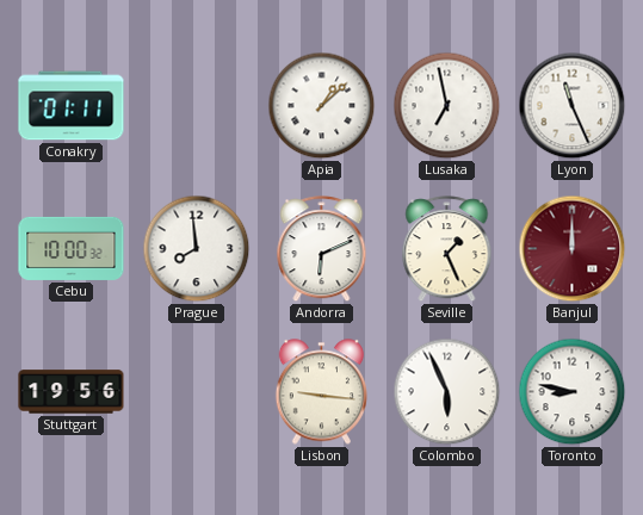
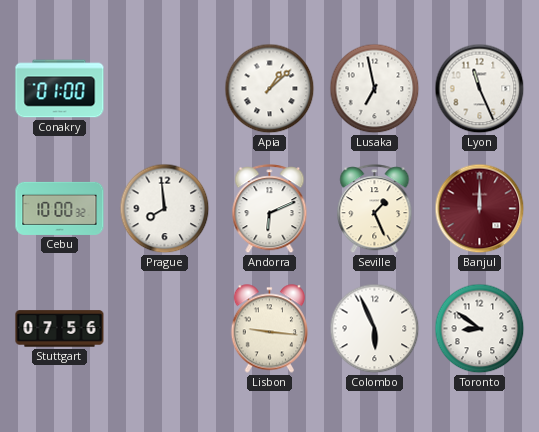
Conakry: 01:11 -> 01:00 (60, 89)
Stuttgart: 19:56 -> 07:56 (60, 329)
Toronto: 8:47 -> 8:51 (480, 329)
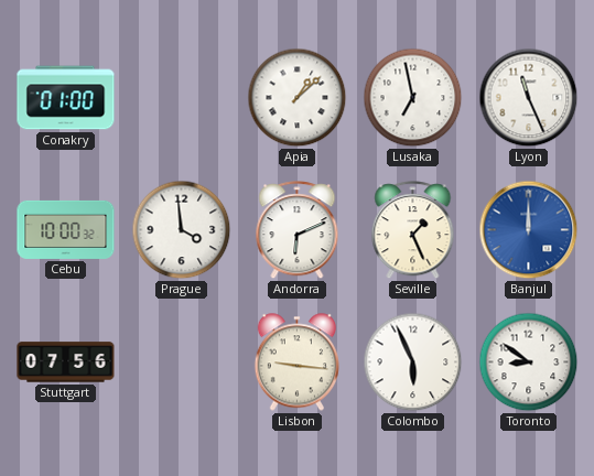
Prague: 7:59 -> 3:59 (182, 230)
Banjul dial: burgundy -> blue (529, 230)
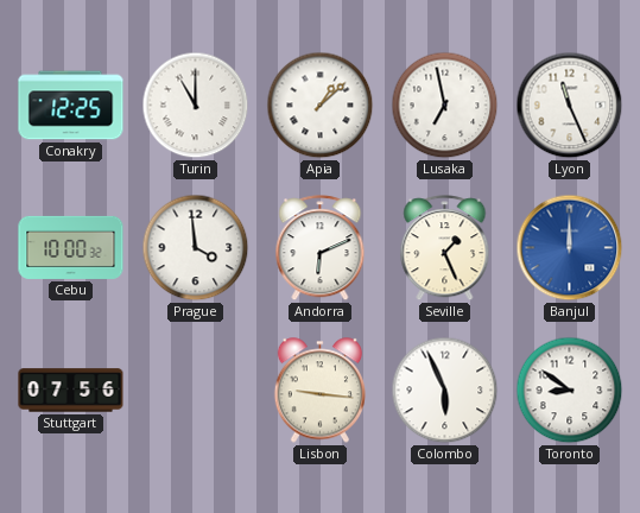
Conakry: 01:00 -> 12:25 (71, 106)
Turin: none -> 11:00 (196, 106)
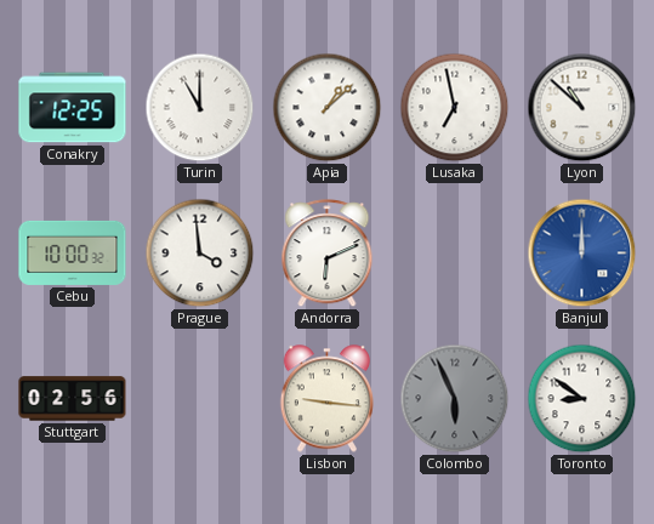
Lyon: 11:26 -> 10:52 (582, 108)
Seville: 1:26 -> none (445, 248)
Stuttgart: 07:56 -> 02:56 (73, 399)
Colombo dial: white -> grey (455, 399)
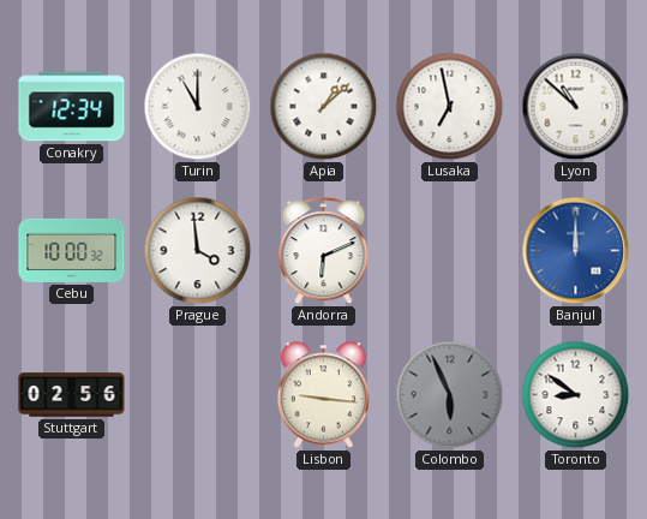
Conakry: 12:25 -> 12:34 (72, 107)
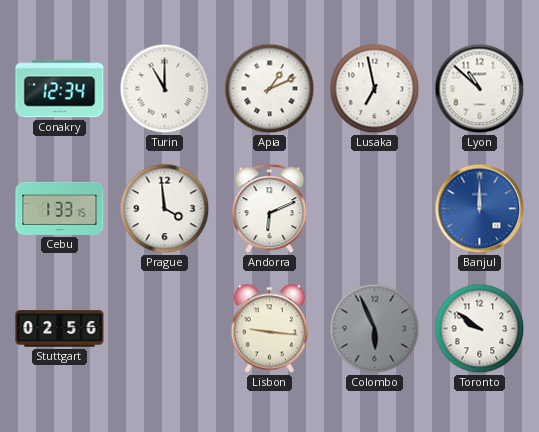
Apia: 1:08 -> 1:11 (270, 89)
Cebu: 10:00 -> 1:33 (60, 208)
Toronto: 8:51 -> 9:51 (480, 329)
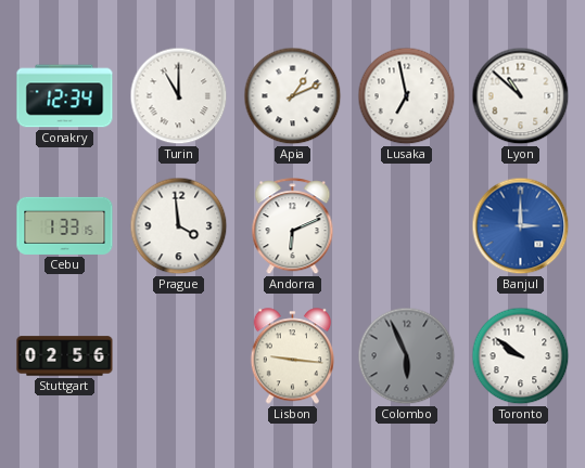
Banjul: 12:00 -> 3:00 (521, 226)
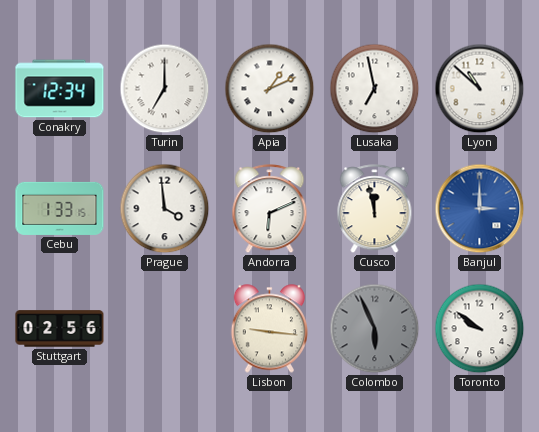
Turin: 11:00 -> 7:00 (165, 89)
Cusco: none -> 11:58 (375, 209)
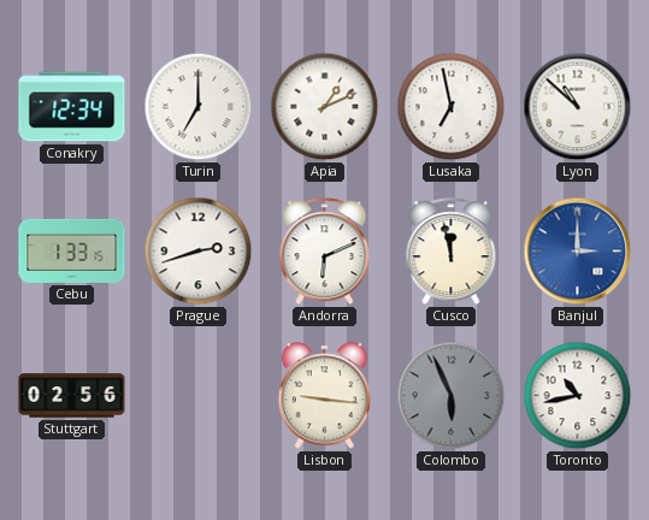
Prague: 3:59 -> 2:42 (199, 252)
Toronto: 9:51 -> 10:43 (578, 396)
